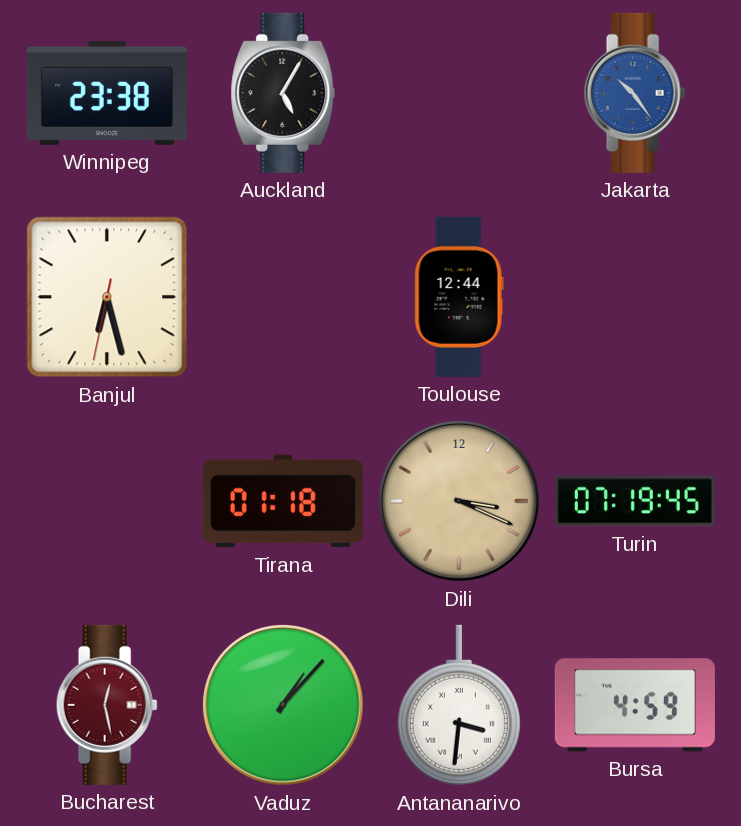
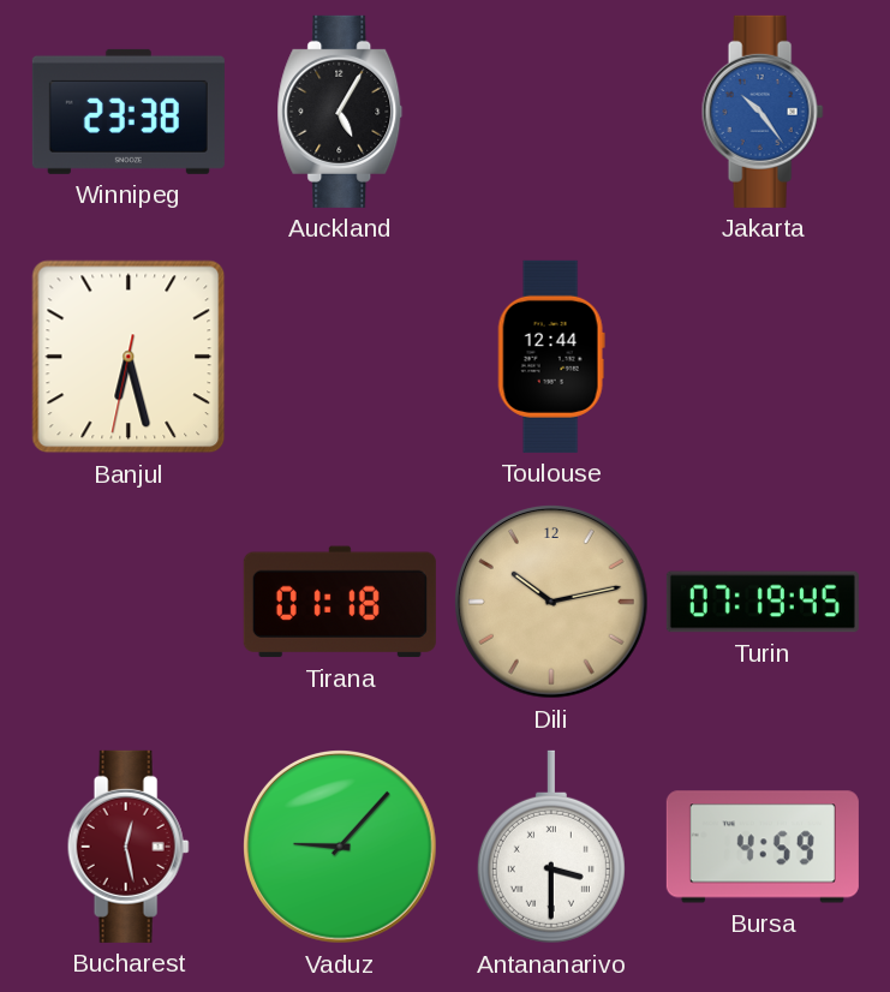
Dili: 3:19 -> 10:13 (552, 603)
Vaduz: 1:07 -> 9:07 (341, 848)
Antananarivo: 3:31 -> 3:30 (551, 847)
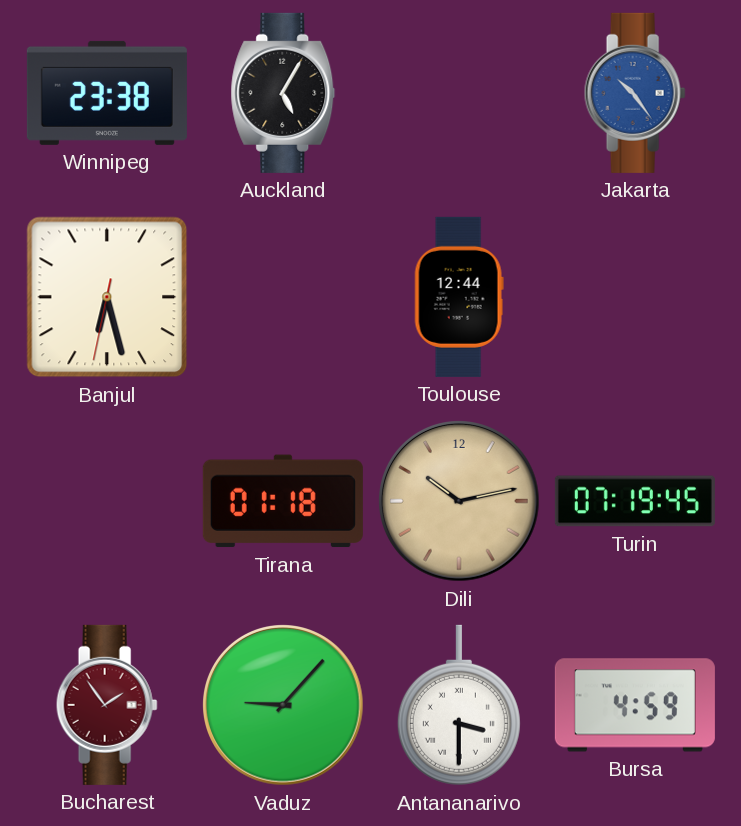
Bucharest: 12:28 -> 1:54 (107, 705)
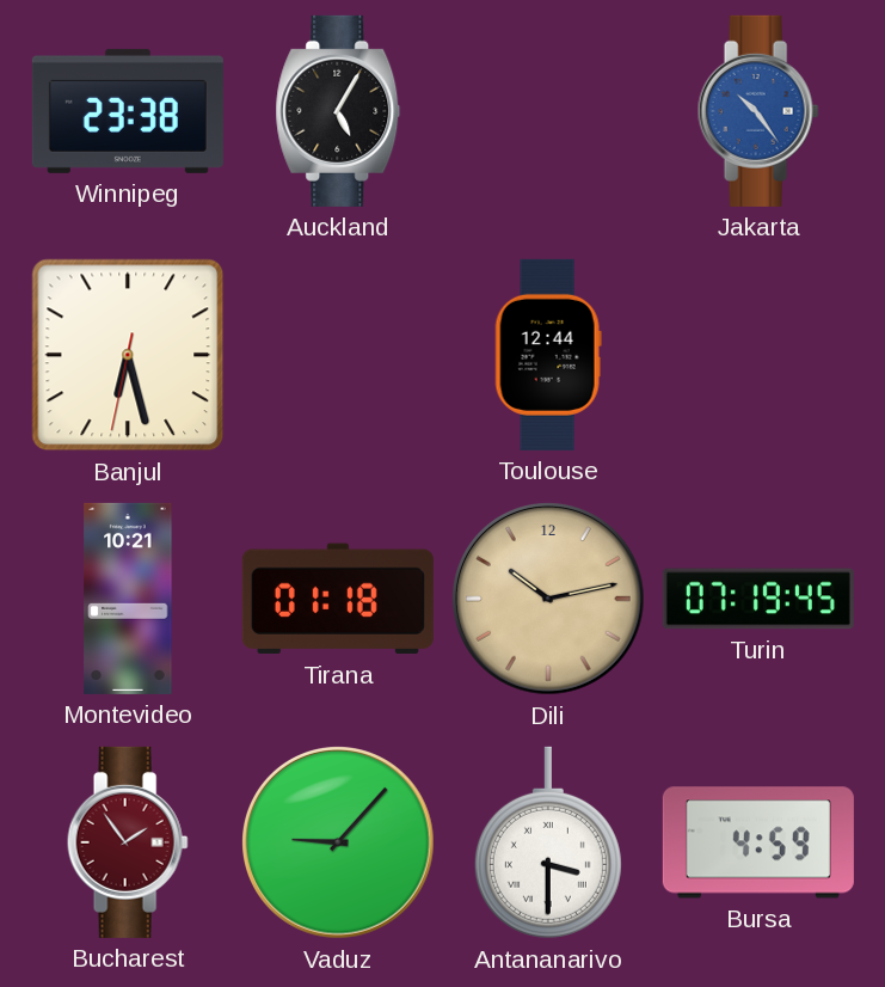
Montevideo: none -> 10:21 (128, 599)
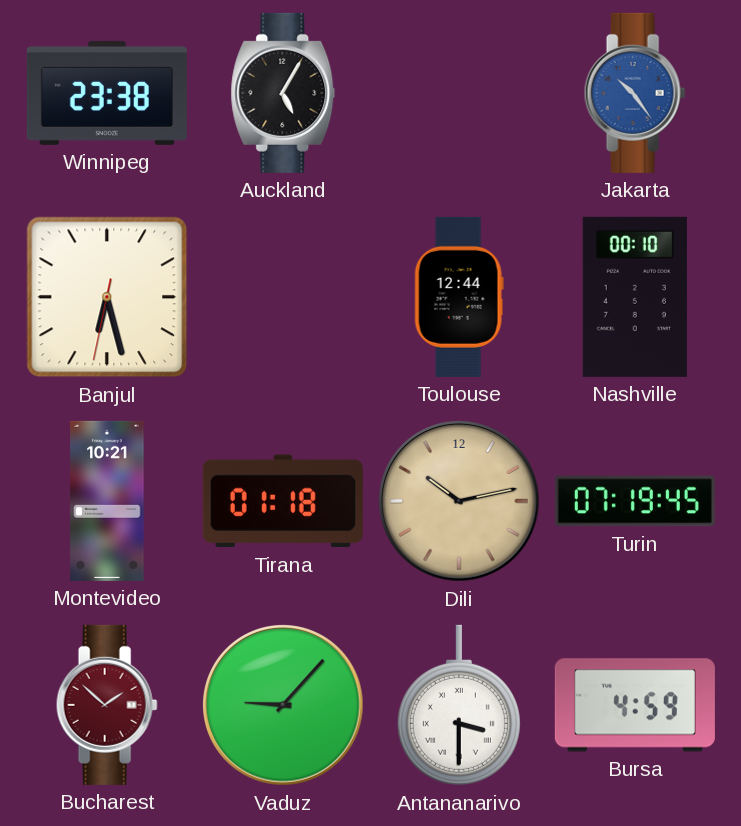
Nashville: none -> 00:10 (635, 297)
Bucharest: 1:54 -> 1:52 (107, 705)
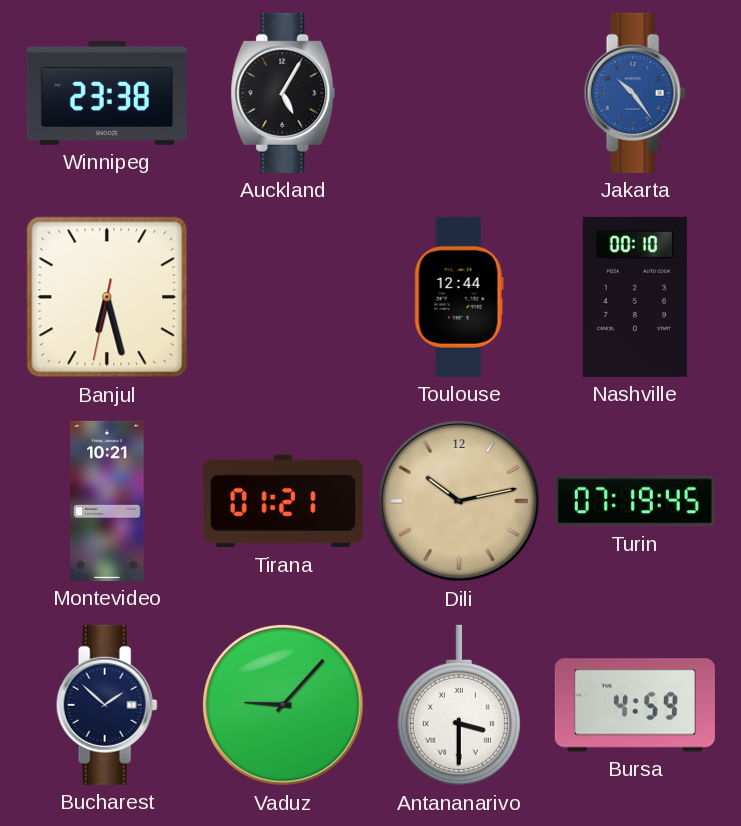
Tirana: 01:18 -> 01:21 (283, 501)
Bucharest dial: burgundy -> navy (107, 705)
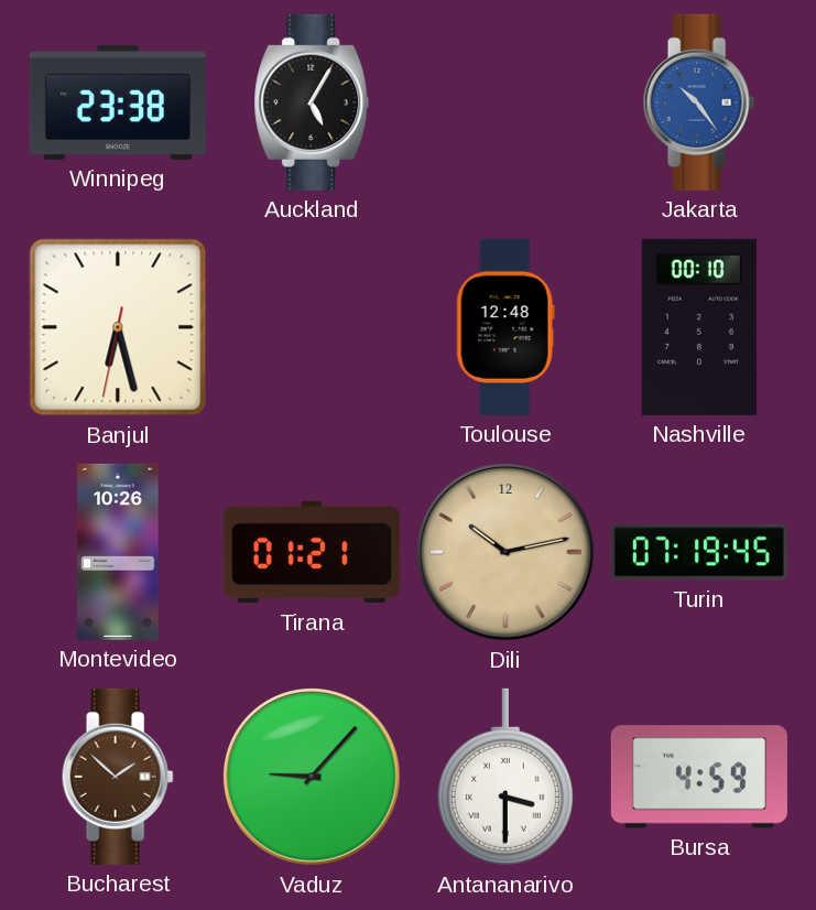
Toulouse: 12:44 -> 12:48 (505, 327)
Montevideo: 10:21 -> 10:26 (118, 552)
Bucharest dial: navy -> brown (118, 777)
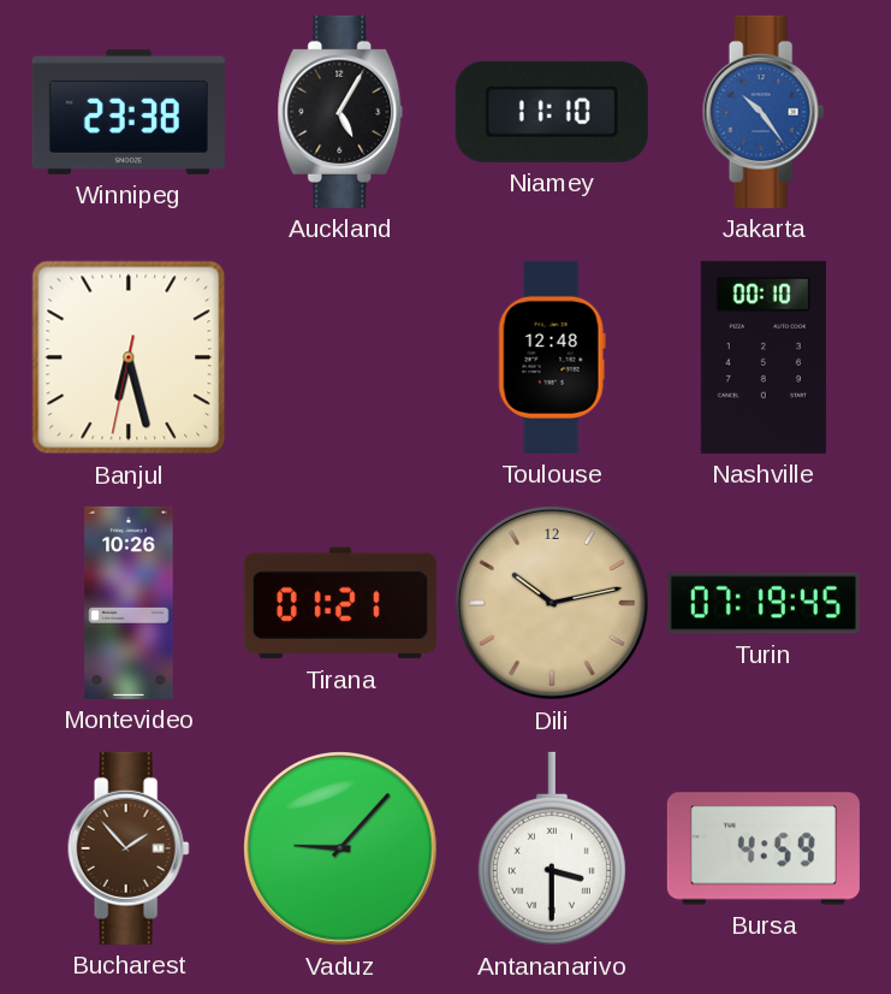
Niamey: none -> 11:10 (552, 112)
Bucharest: 1:52 -> 1:53 (129, 848)
